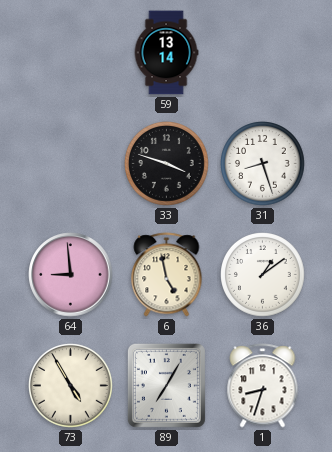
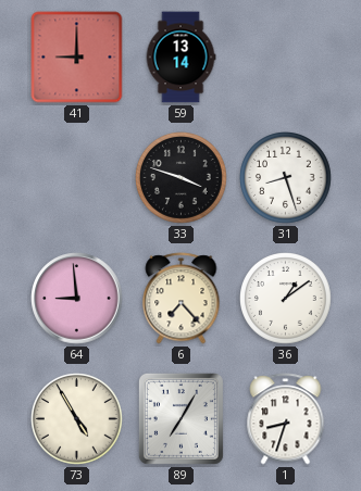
41: none -> 9:00 (77, 58)
6: 4:58 -> 7:23 (182, 299)
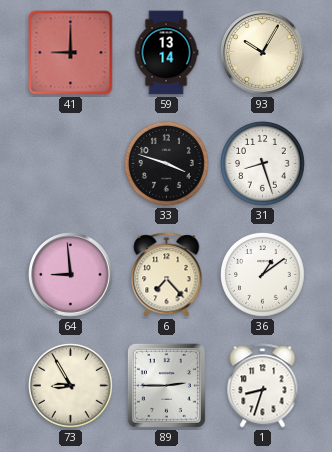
93: none -> 10:05 (263, 53)
73: 4:55 -> 8:55 (71, 386)
89: 7:05 -> 2:45 (166, 385)
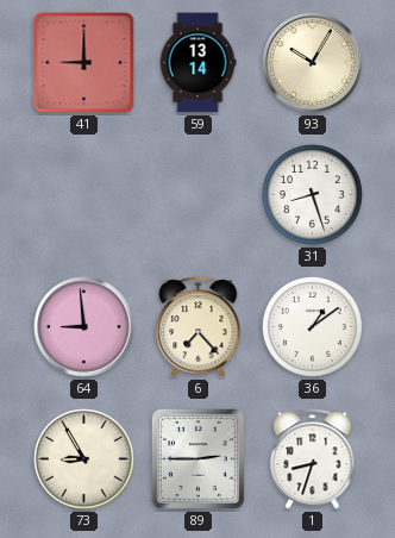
33: 3:48 -> none (167, 164)
